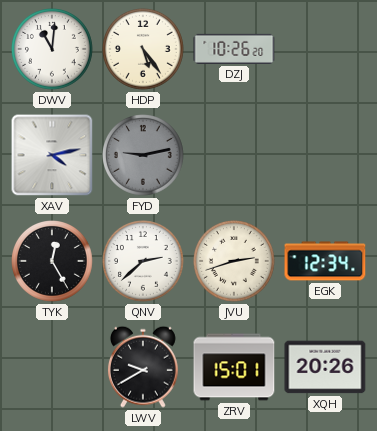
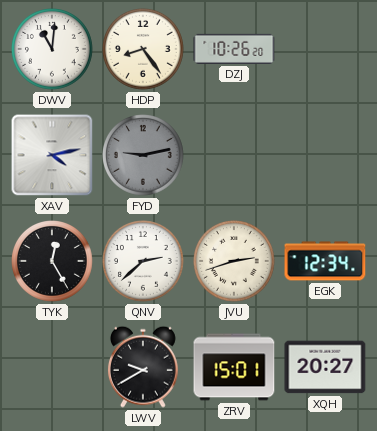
HDP: 5:24 -> 8:24 (144, 50)
XQH: 20:26 -> 20:27 (325, 367)
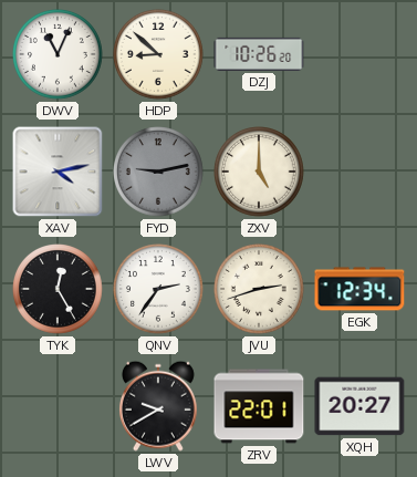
DWV: 11:01 -> 11:04 (59, 55)
HDP: 8:24 -> 8:52 (159, 55)
ZXV: none -> 5:00 (260, 173)
QNV: 2:38 -> 2:36 (159, 290)
ZRV: 15:01 -> 22:01 (259, 406)
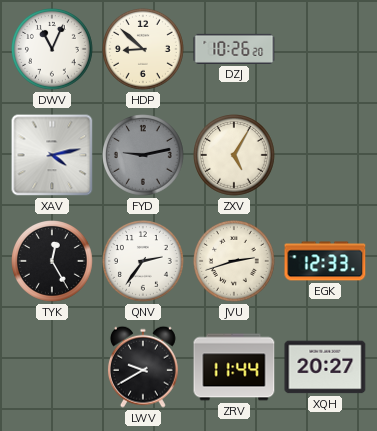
ZXV: 5:00 -> 5:05 (235, 156)
EGK: 12:34 -> 12:33 (325, 261)
ZRV: 22:01 -> 11:44 (234, 367)
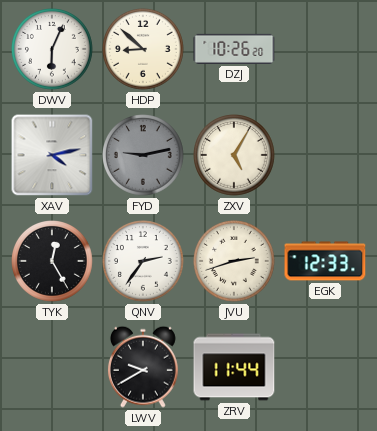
DWV: 11:04 -> 6:04 (53, 50)
XQH: 20:27 -> none (325, 367)
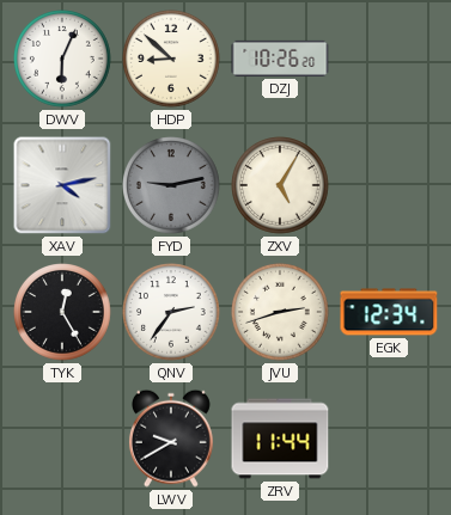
EGK: 12:33 -> 12:34 (389, 312)
